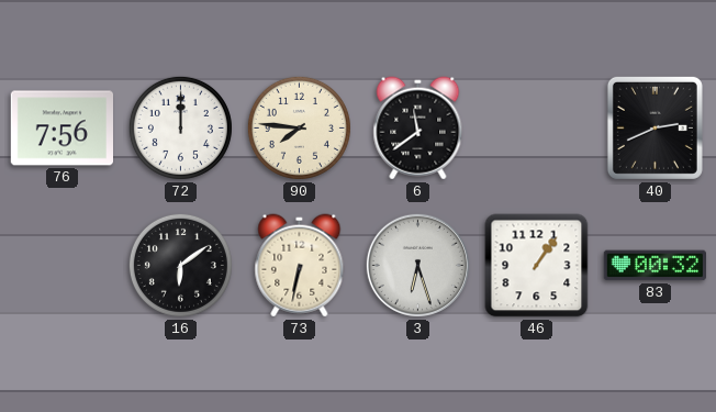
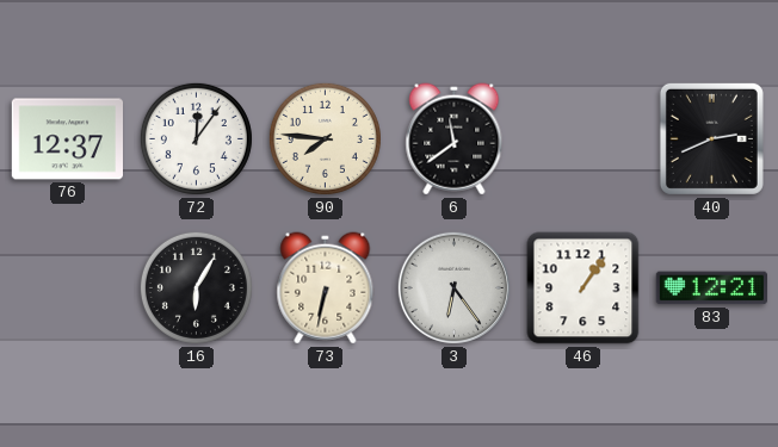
76: 7:56 -> 12:37 (67, 139)
72: 12:00 -> 12:06 (196, 138)
16: 6:09 -> 6:05 (196, 287)
3: 6:27 -> 6:24 (453, 287)
83: 00:32 -> 12:21 (711, 288)
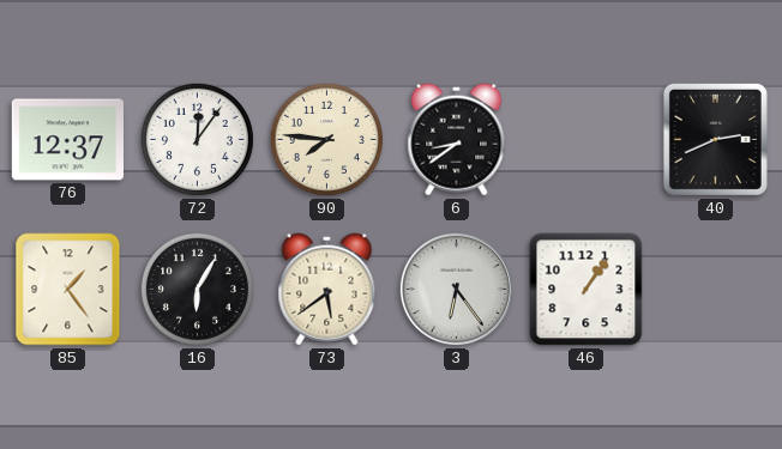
6: 11:39 -> 8:39 (457, 140)
85: none -> 1:24 (68, 290)
73: 6:32 -> 5:39 (327, 290)
83: 12:21 -> none (711, 288)
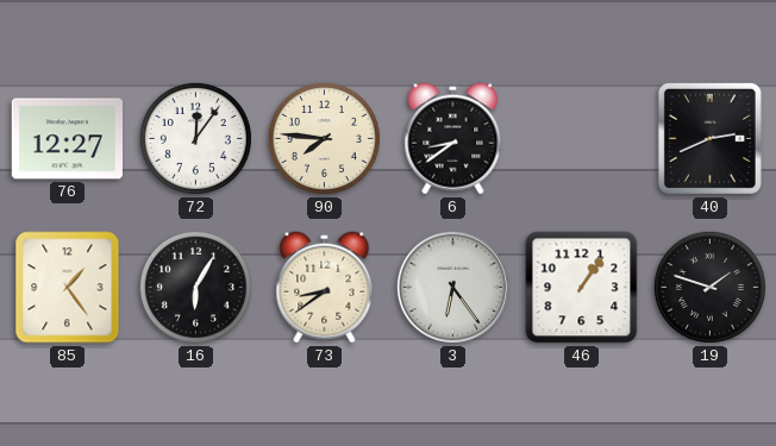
76: 12:37 -> 12:27 (67, 139)
73: 5:39 -> 8:39 (325, 288)
19: none -> 1:48 (709, 287)
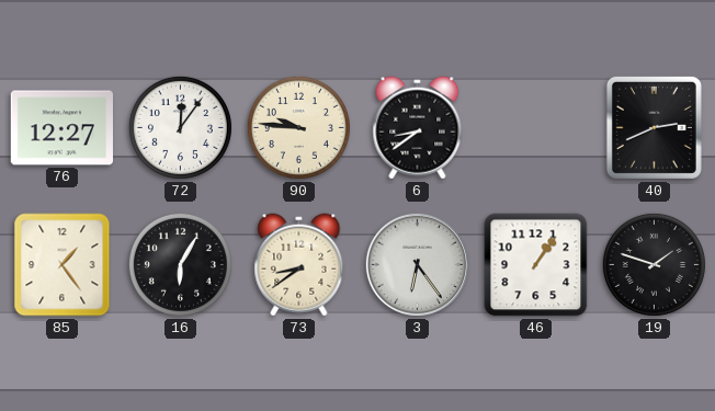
90: 7:46 -> 9:46 (298, 127)
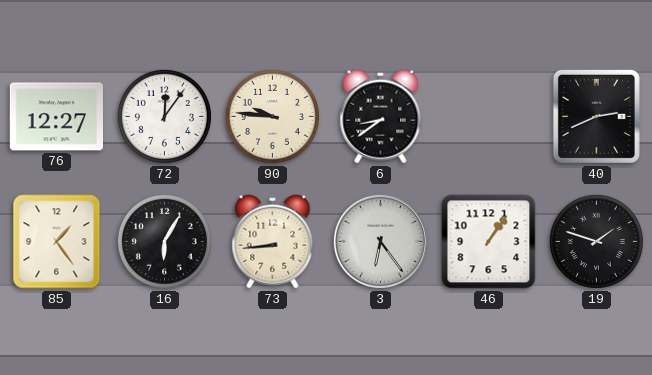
73: 8:39 -> 8:44 (273, 242)
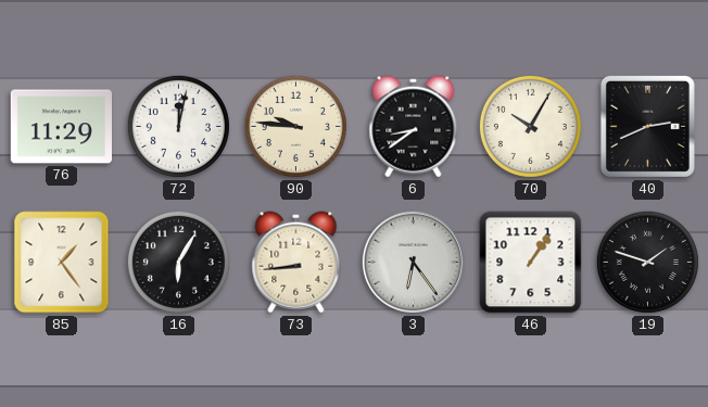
76: 12:27 -> 11:29 (61, 127)
72: 12:06 -> 12:02 (178, 126)
70: none -> 10:05 (530, 126)
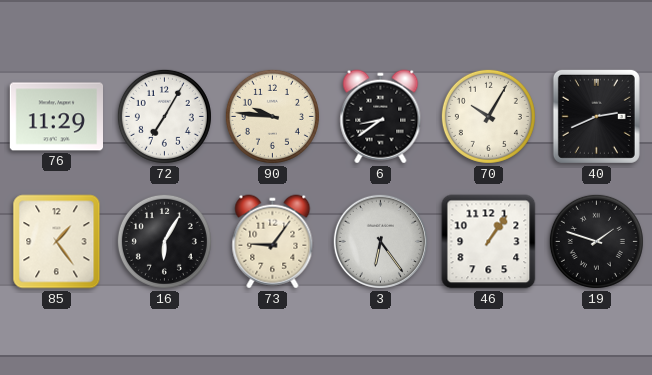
72: 12:02 -> 7:05 (164, 116)
73: 8:44 -> 9:06 (273, 242)
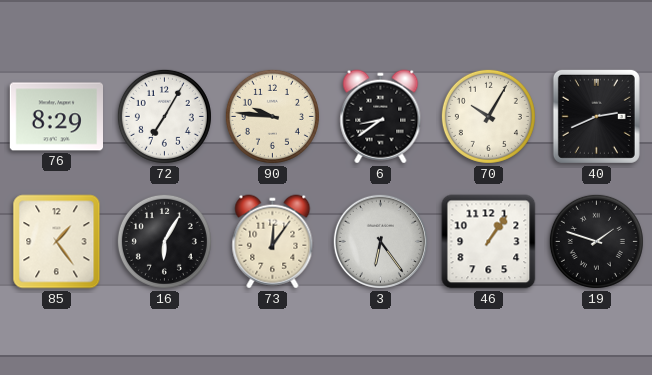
76: 11:29 -> 8:29 (56, 117)
73: 9:06 -> 12:06 (273, 242)
